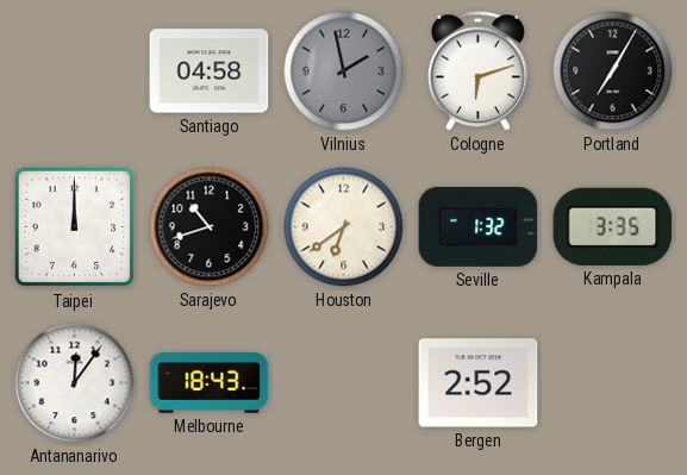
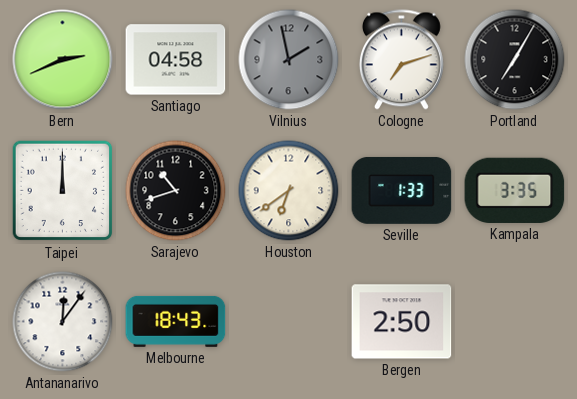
Bern: none -> 2:41 (63, 60)
Cologne: 6:12 -> 7:12 (401, 60)
Seville: 1:32 -> 1:33 (402, 190)
Bergen: 2:52 -> 2:50 (402, 322)
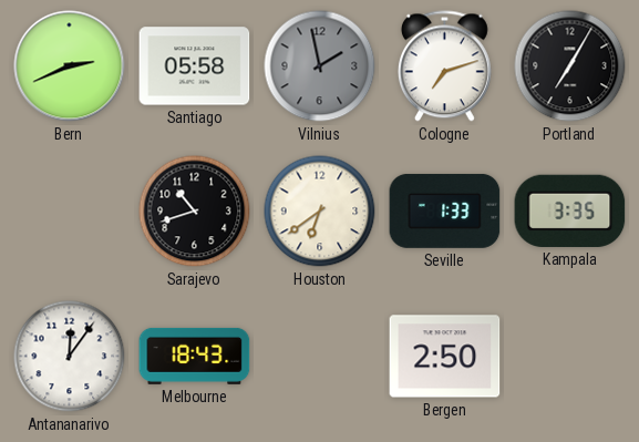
Santiago: 04:58 -> 05:58 (195, 66)
Taipei: 12:00 -> none (63, 191)
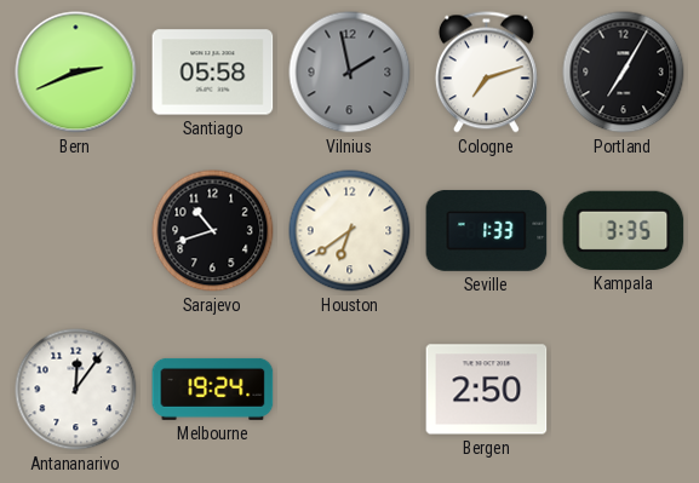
Melbourne: 18:43 -> 19:24 (213, 389)
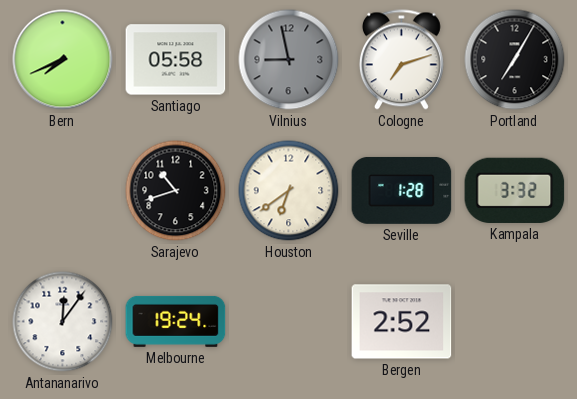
Bern: 2:41 -> 7:41 (63, 60)
Vilnius: 1:58 -> 8:58 (289, 60)
Seville: 1:33 -> 1:28 (402, 190)
Kampala: 3:35 -> 3:32 (515, 190)
Bergen: 2:50 -> 2:52 (402, 322)
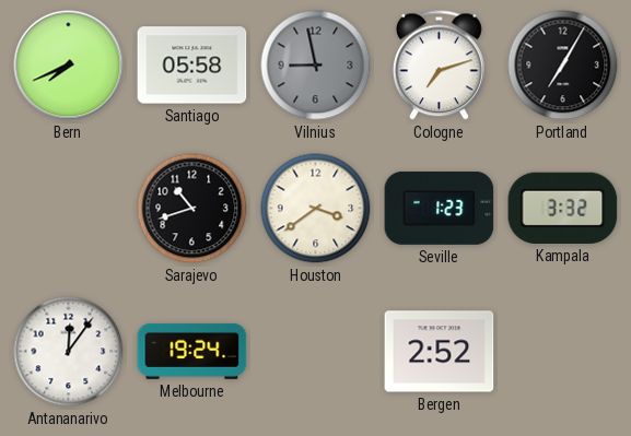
Houston: 6:39 -> 3:39 (316, 209)
Seville: 1:28 -> 1:23 (440, 208)
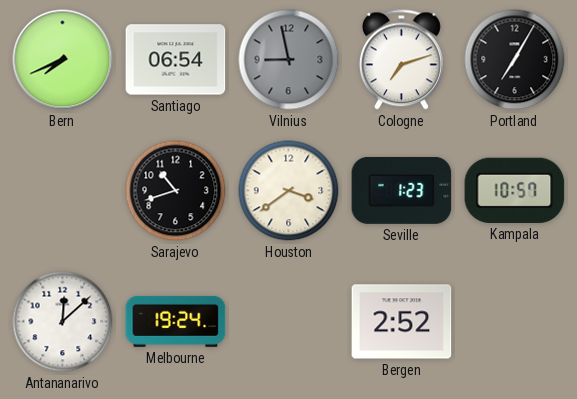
Santiago: 05:58 -> 06:54 (176, 60)
Kampala: 3:32 -> 10:57 (515, 190)
Antananarivo: 12:06 -> 12:08 (63, 322)
